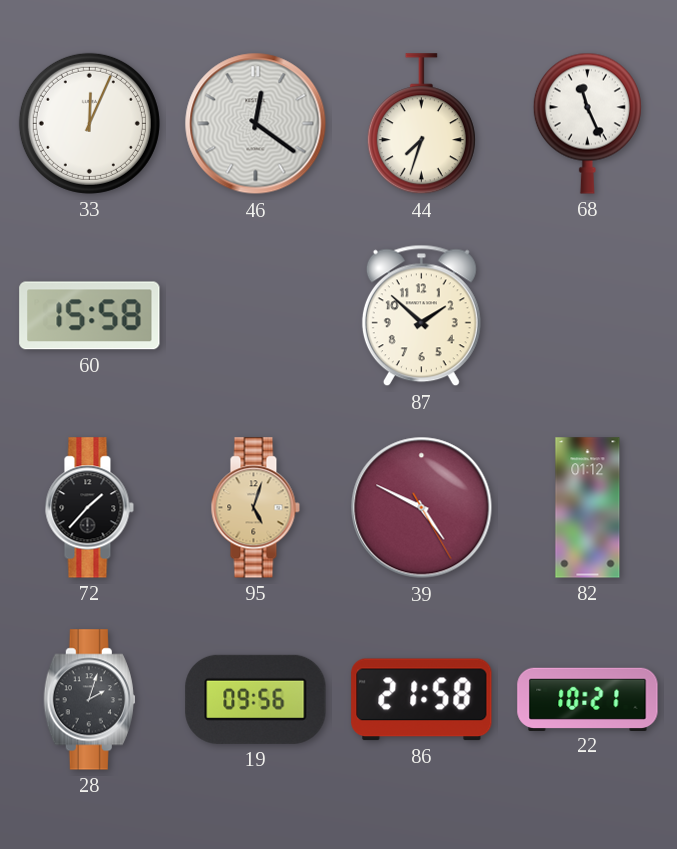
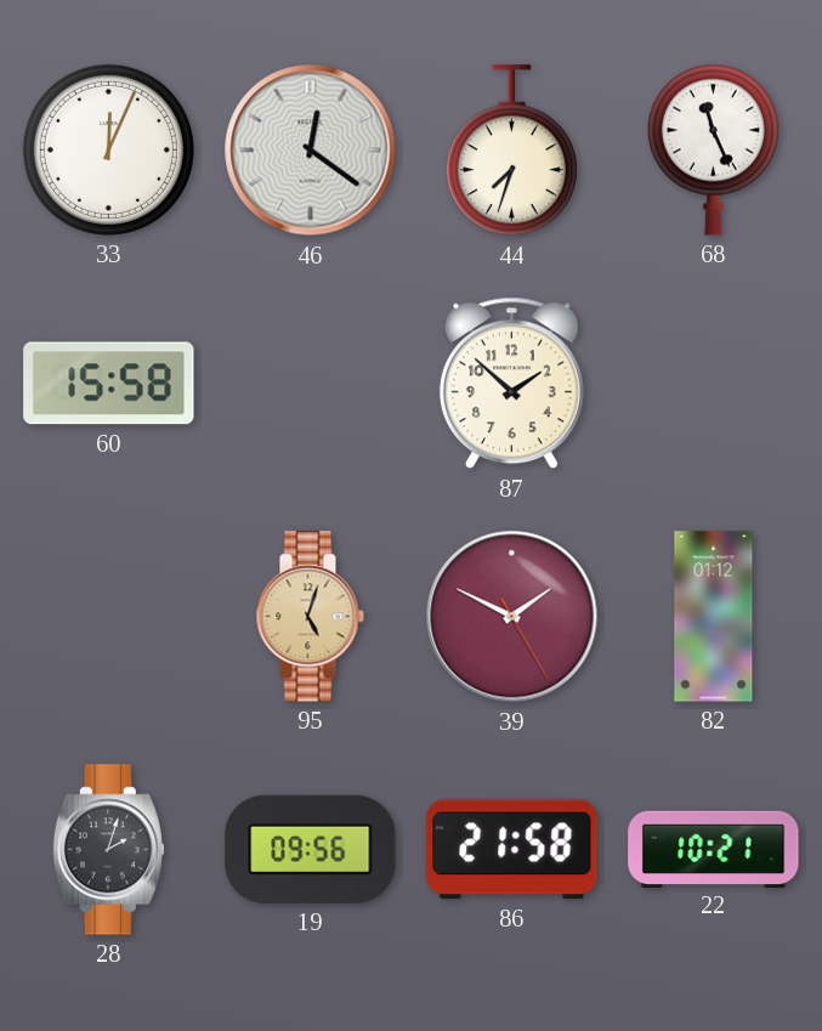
72: 1:37 -> none (89, 508)
39: 4:49 -> 1:49 (512, 617)
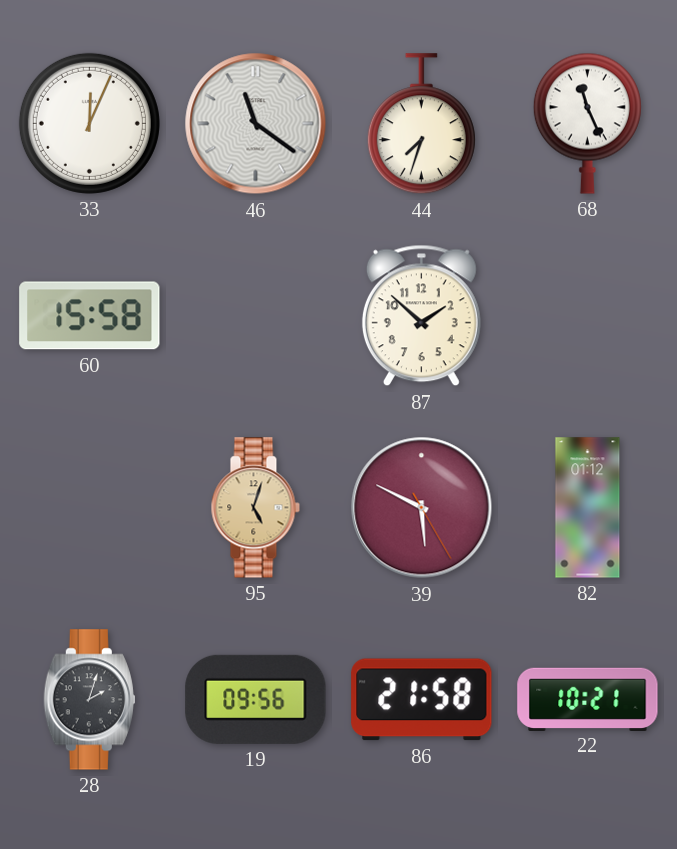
46: 12:21 -> 11:21 (256, 124)
39: 1:49 -> 5:49 (422, 508)
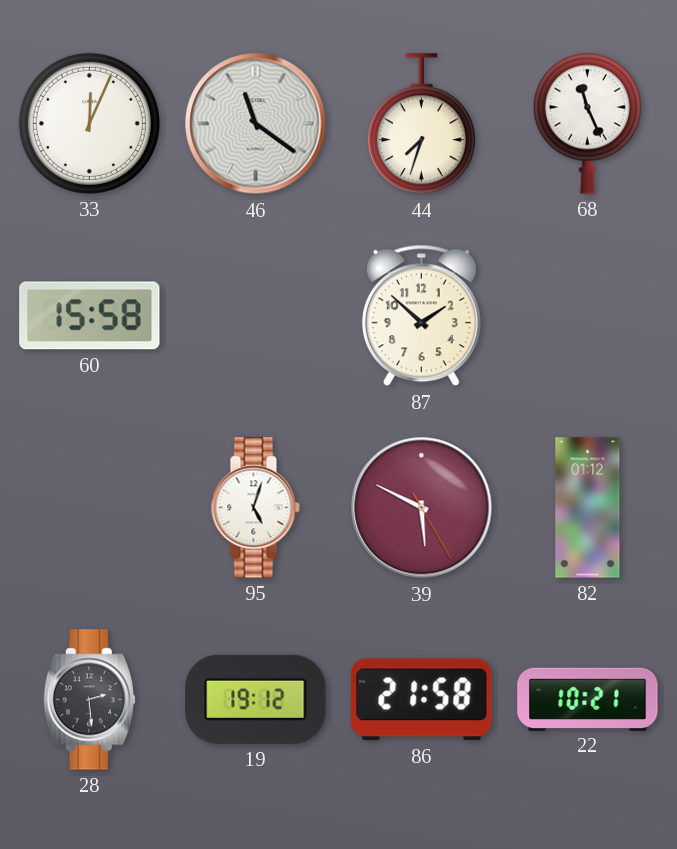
95 dial: champagne -> white (255, 508)
28: 2:03 -> 2:29 (89, 700)
19: 09:56 -> 19:12 (256, 699)
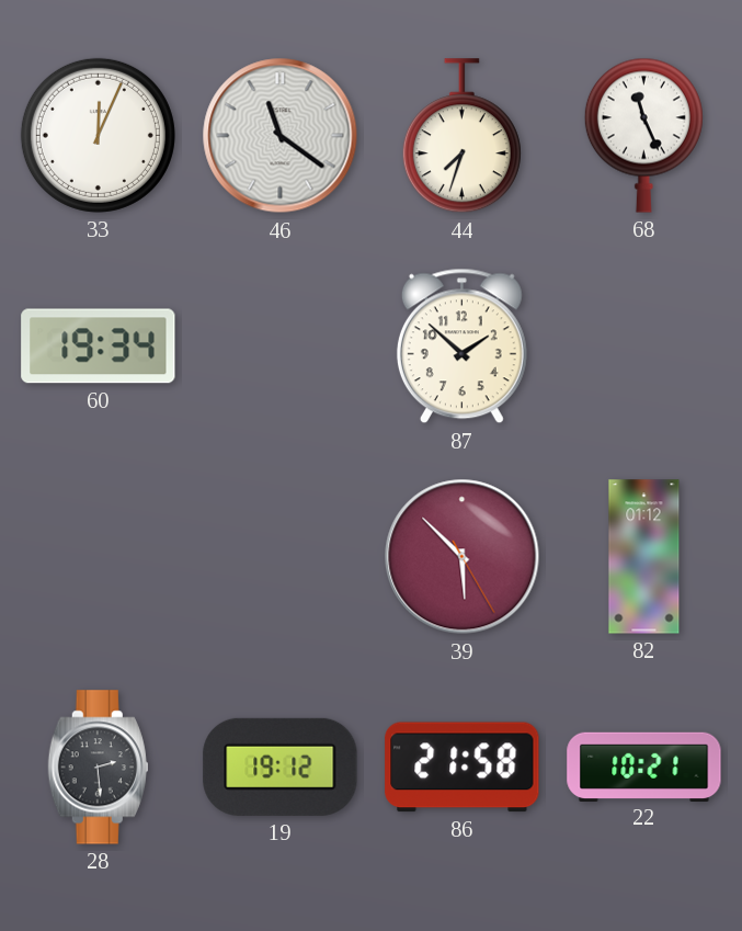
60: 15:58 -> 19:34 (99, 347)
95: 5:03 -> none (255, 508)
39: 5:49 -> 5:52 (463, 557)
